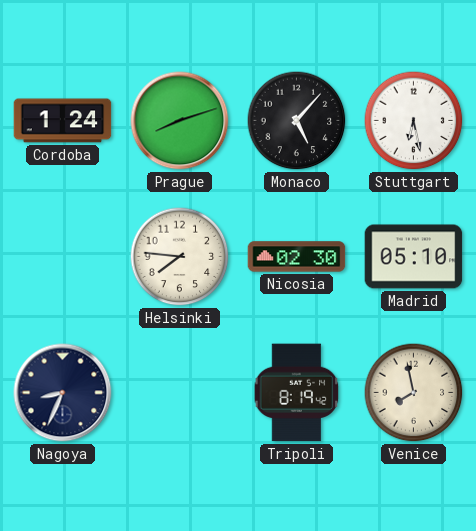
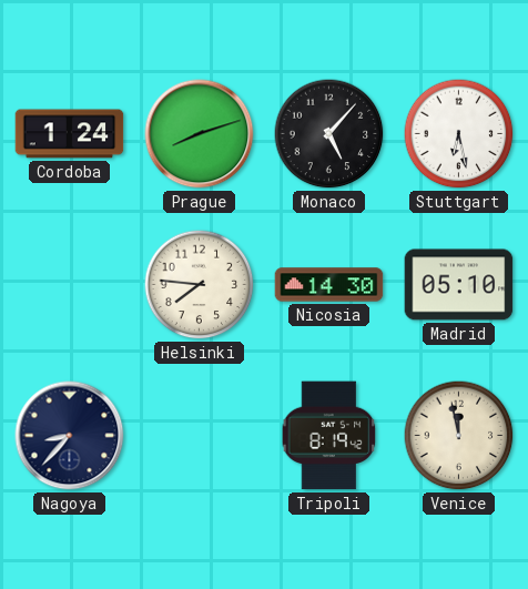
Nicosia: 02:30 -> 14:30 (329, 285)
Nagoya: 8:34 -> 8:37 (70, 436)
Venice: 7:58 -> 11:58 (459, 436)
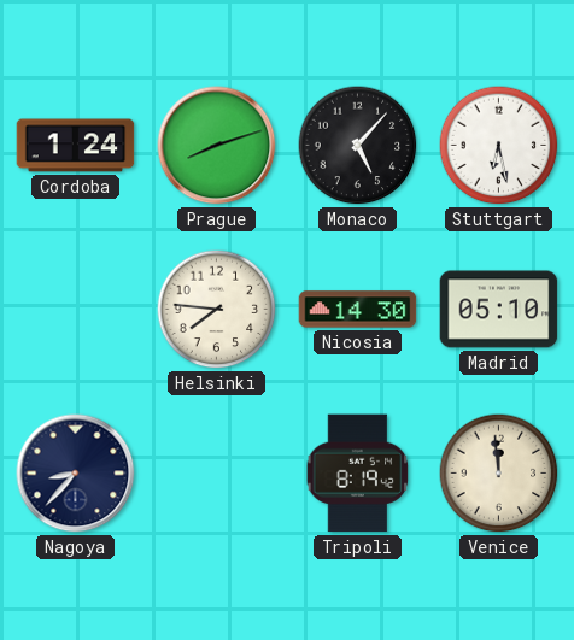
Venice: 11:58 -> 11:59 (499, 474)
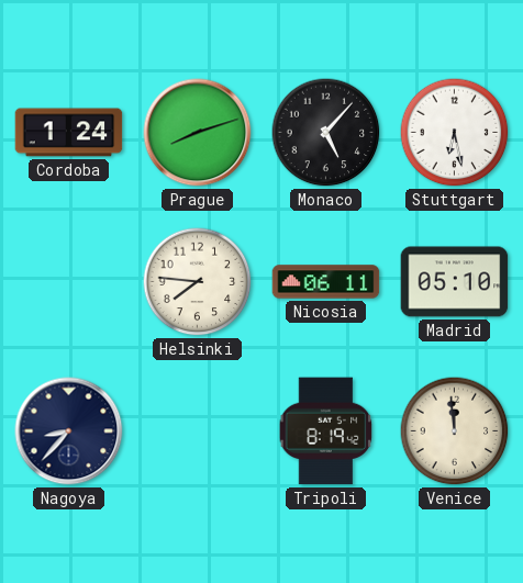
Nicosia: 14:30 -> 06:11 (326, 282)
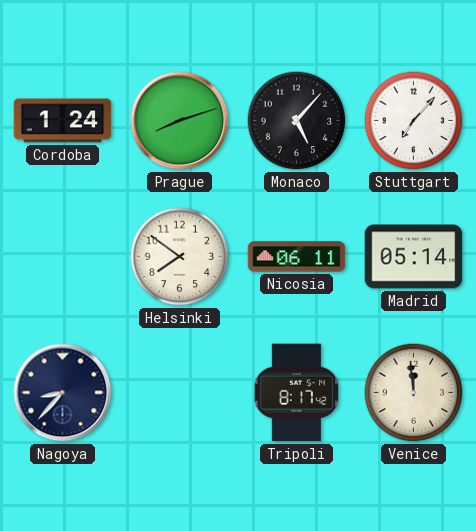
Stuttgart: 6:28 -> 7:07 (414, 121)
Helsinki: 7:46 -> 7:51 (180, 257)
Madrid: 05:10 -> 05:14 (414, 257)
Tripoli: 8:19 -> 8:17 (297, 393)
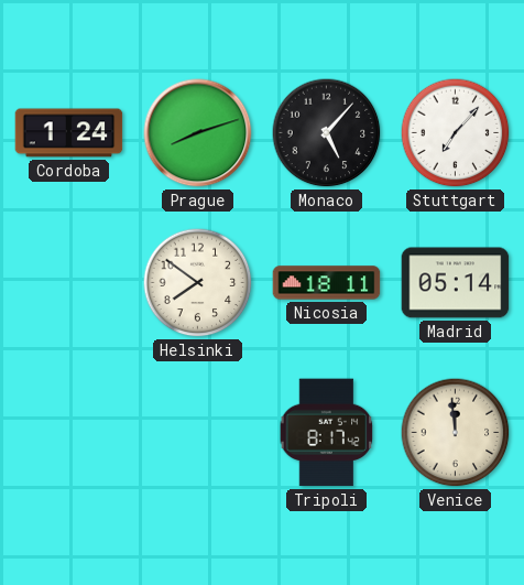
Nicosia: 06:11 -> 18:11 (327, 283)
Nagoya: 8:37 -> none (63, 393)
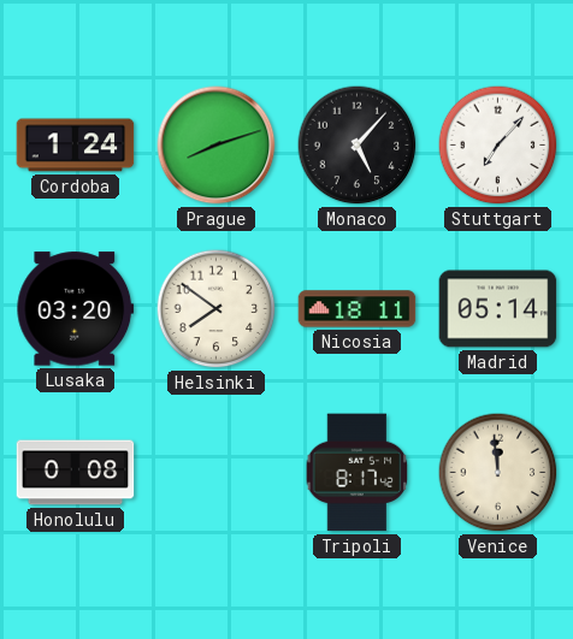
Lusaka: none -> 03:20 (76, 309)
Honolulu: none -> 0:08 (76, 473)
